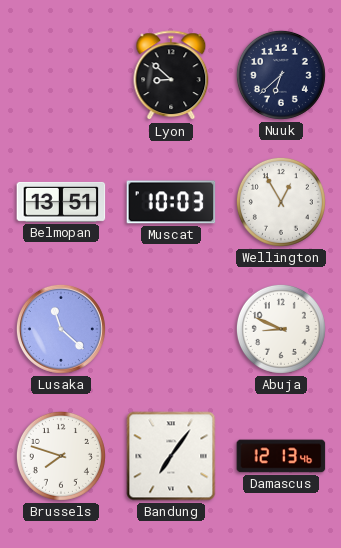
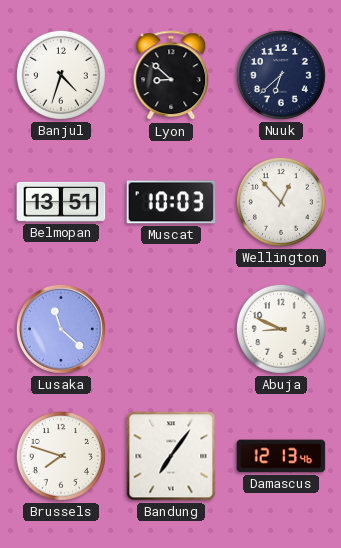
Banjul: none -> 4:33 (61, 75)
Wellington: 12:55 -> 12:53 (281, 202)
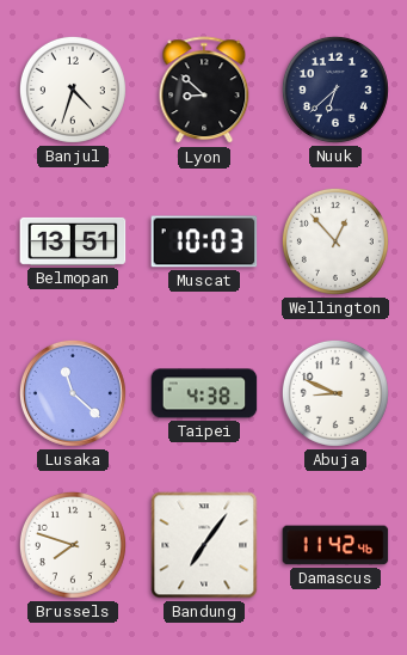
Taipei: none -> 4:38 (204, 393)
Damascus: 12:13 -> 11:42 (335, 545)
